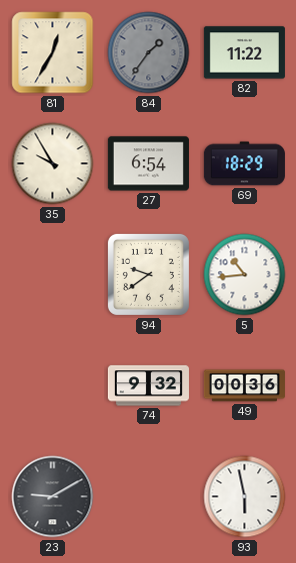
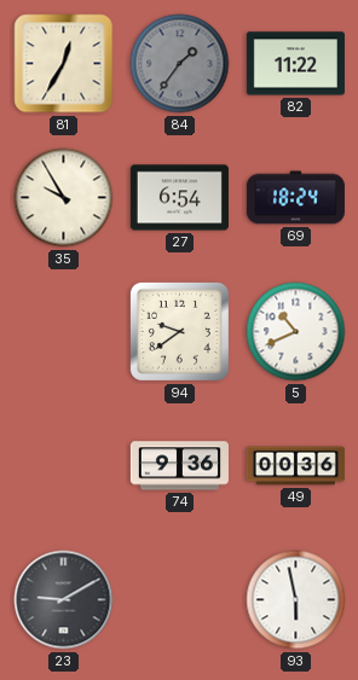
69: 18:29 -> 18:24 (295, 198)
5: 10:44 -> 10:41 (296, 332)
74: 9:32 -> 9:36 (179, 466)
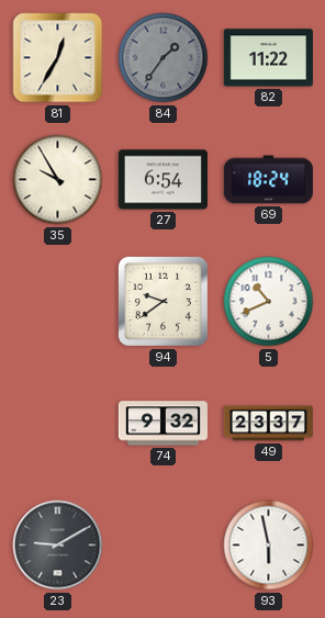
74: 9:36 -> 9:32 (162, 424)
49: 00:36 -> 23:37 (268, 424)
